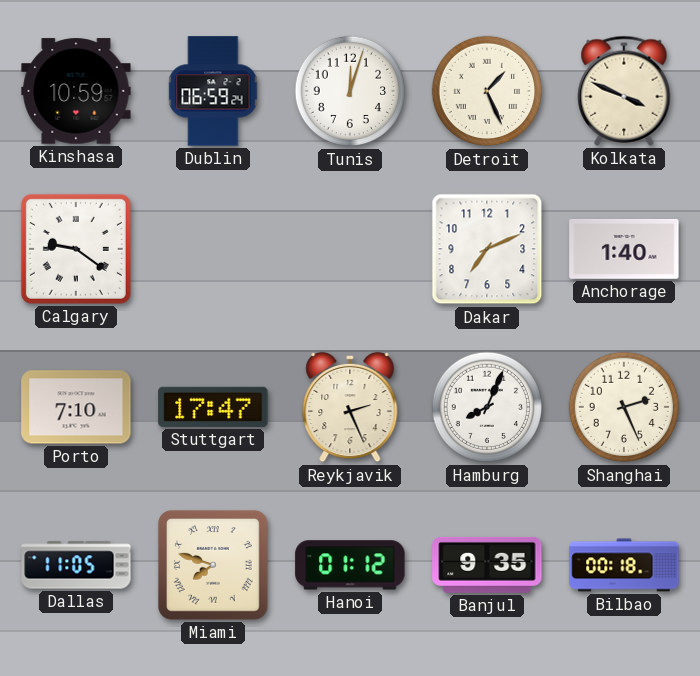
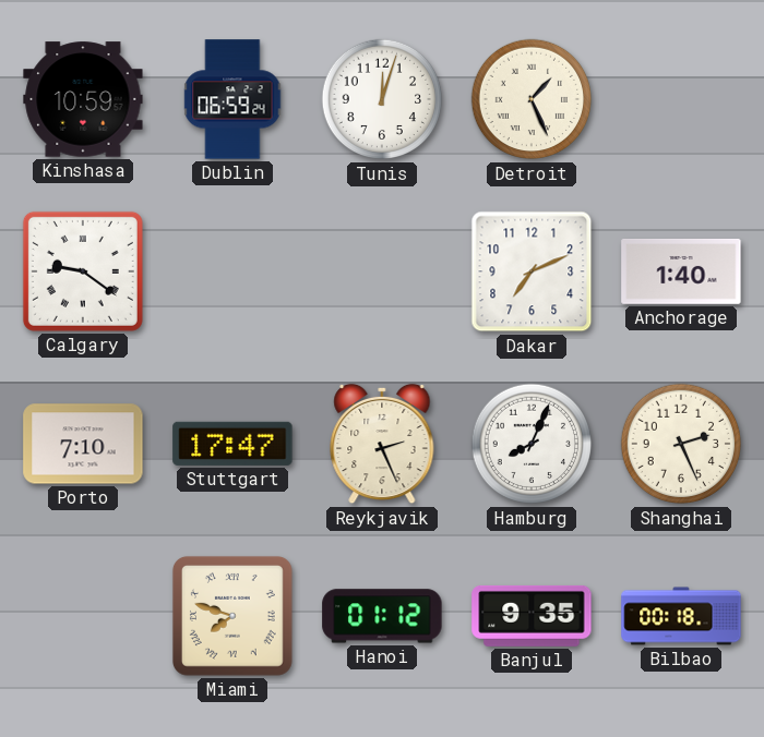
Kolkata: 3:49 -> none (624, 91)
Dallas: 11:05 -> none (76, 565)
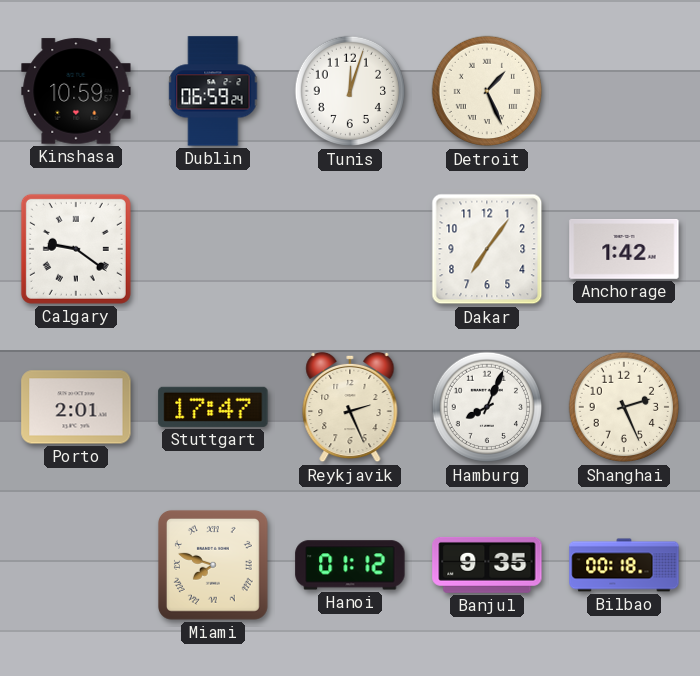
Dakar: 7:11 -> 7:06 (487, 249)
Anchorage: 1:40 -> 1:42 (624, 249)
Porto: 7:10 -> 2:01 (76, 407)
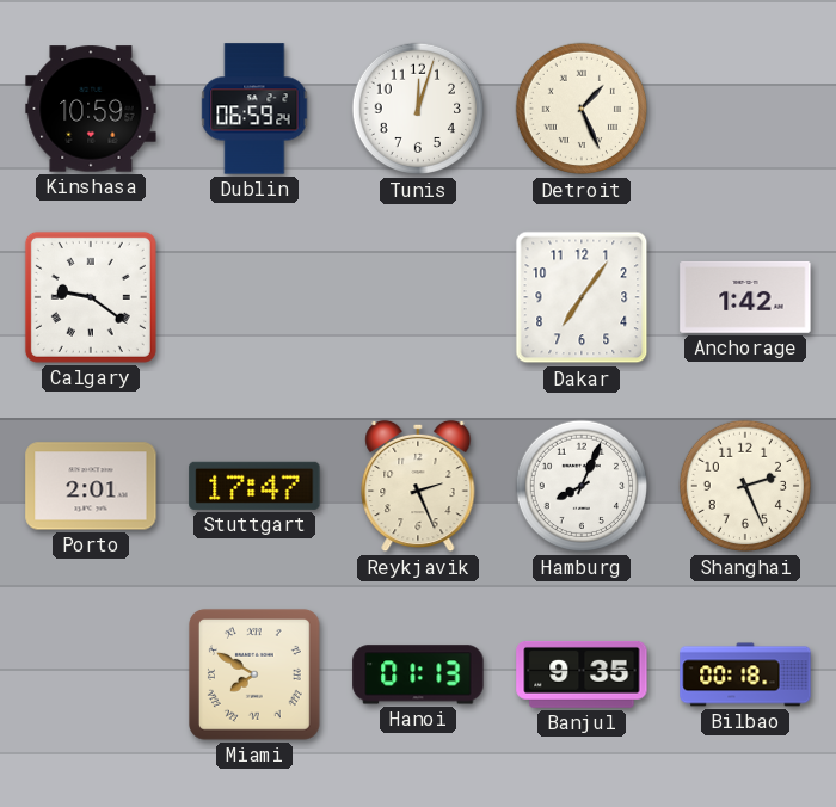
Miami: 7:48 -> 7:50 (254, 674)
Hanoi: 01:12 -> 01:13 (418, 674)
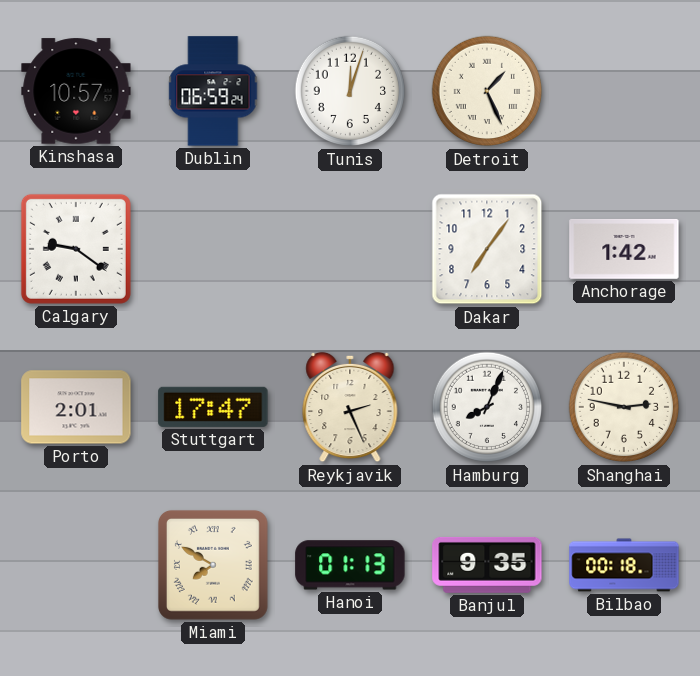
Kinshasa: 10:59 -> 10:57 (76, 91)
Shanghai: 2:26 -> 2:47 (624, 407)
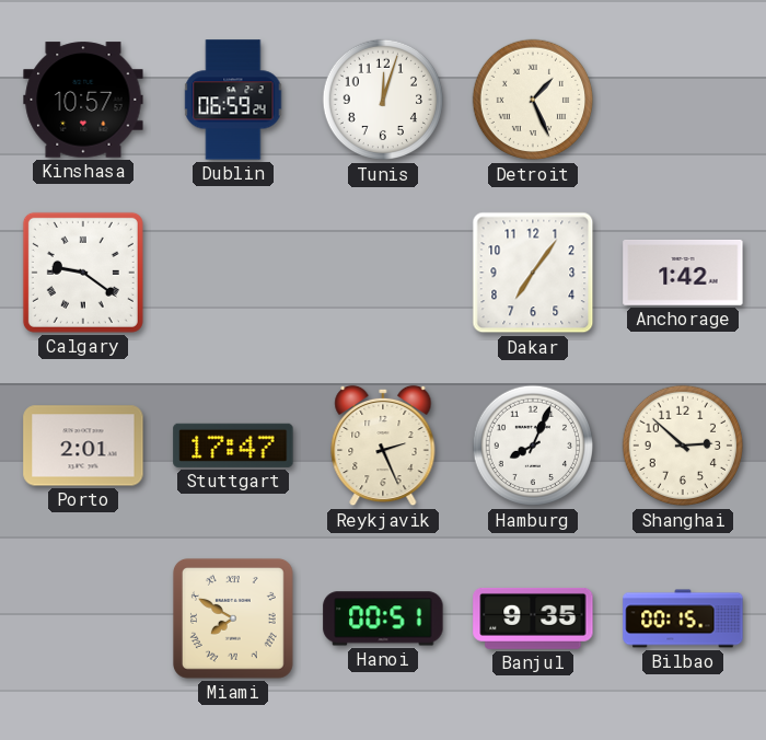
Shanghai: 2:47 -> 2:52 (683, 446)
Hanoi: 01:13 -> 00:51 (383, 618)
Bilbao: 00:18 -> 00:15 (683, 618)
